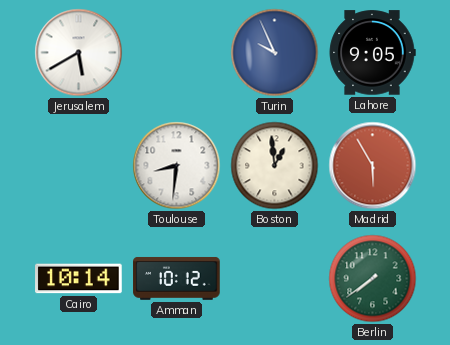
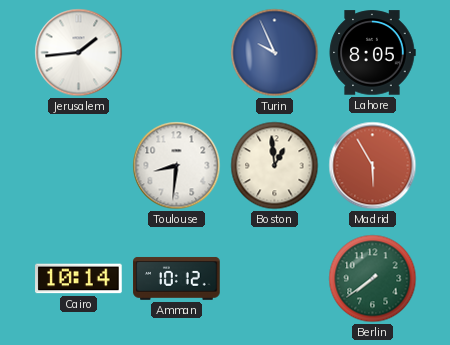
Jerusalem: 5:40 -> 1:44 (79, 53)
Lahore: 9:05 -> 8:05 (372, 53)
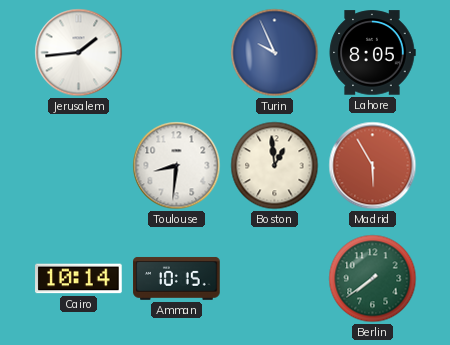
Amman: 10:12 -> 10:15 (177, 278)
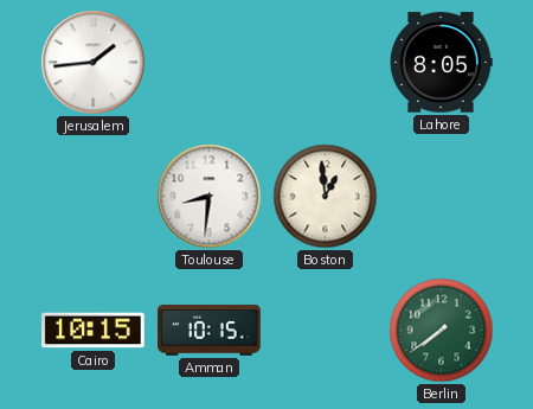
Turin: 9:56 -> none (275, 53)
Madrid: 5:55 -> none (373, 166)
Cairo: 10:14 -> 10:15 (94, 331)
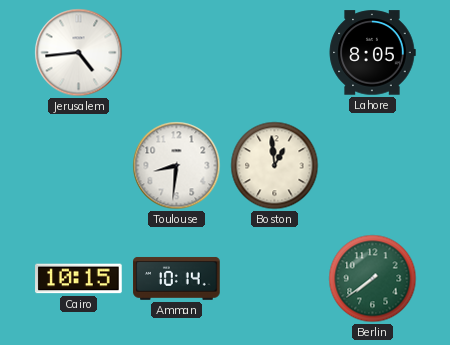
Jerusalem: 1:44 -> 4:44 (79, 53)
Amman: 10:15 -> 10:14 (177, 278)
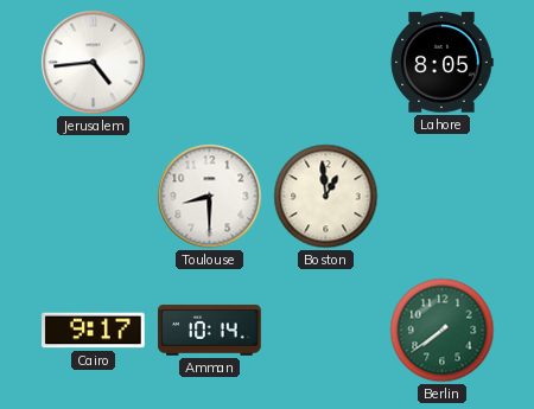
Toulouse: 8:31 -> 8:30 (210, 197)
Cairo: 10:15 -> 9:17 (94, 331)
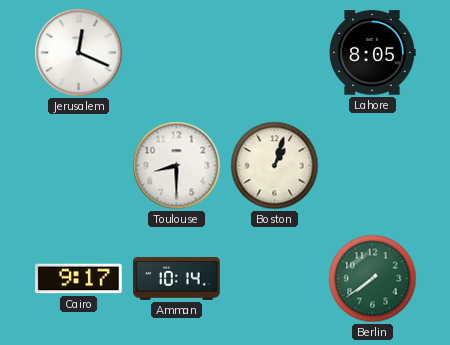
Jerusalem: 4:44 -> 12:19 (79, 53)
Boston: 12:59 -> 1:03 (275, 166)
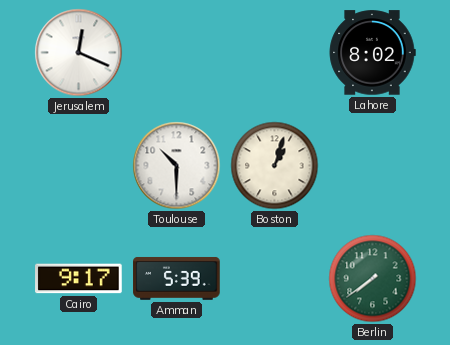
Lahore: 8:05 -> 8:02 (372, 53)
Toulouse: 8:30 -> 10:30 (177, 166)
Amman: 10:14 -> 5:39 (177, 278)
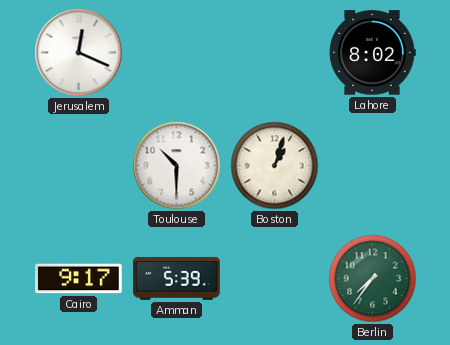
Berlin: 7:39 -> 7:36 (373, 279)
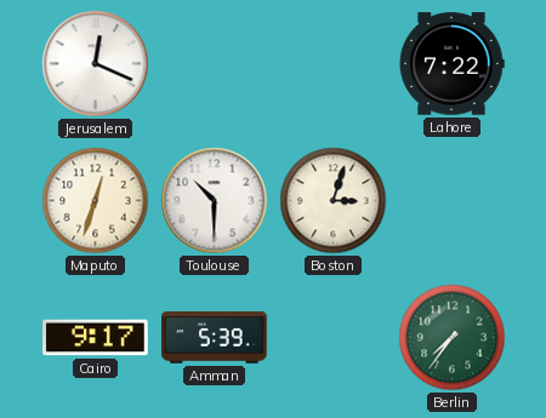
Lahore: 8:02 -> 7:22 (451, 64)
Maputo: none -> 12:33 (96, 201)
Boston: 1:03 -> 3:03 (334, 201)
